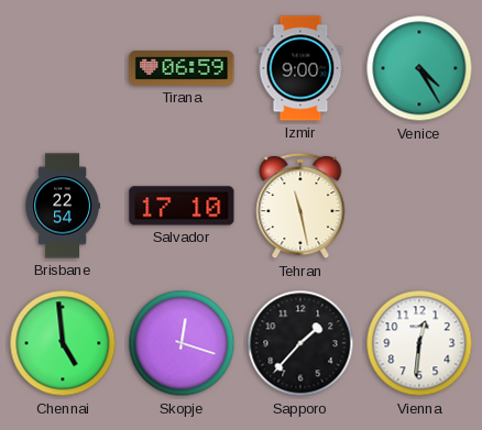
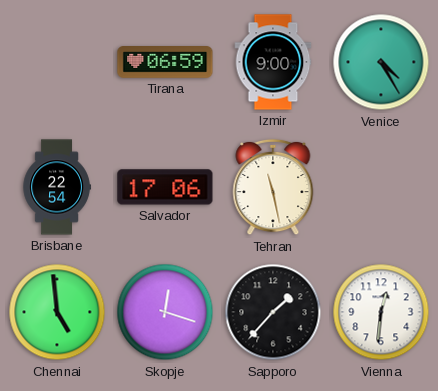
Salvador: 17:10 -> 17:06 (165, 187)
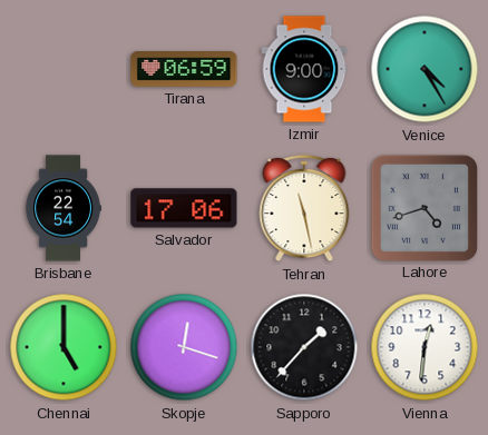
Lahore: none -> 4:42 (423, 207)
Chennai: 4:59 -> 5:00 (64, 347)
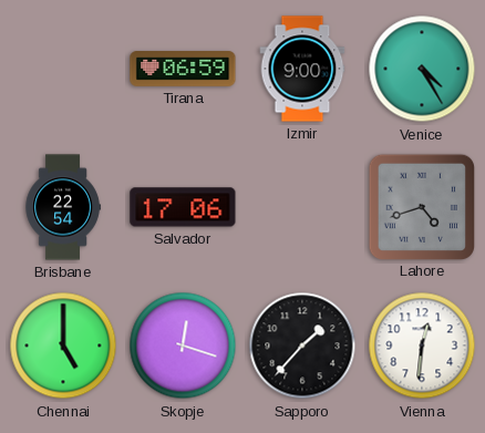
Tehran: 11:28 -> none (304, 208)
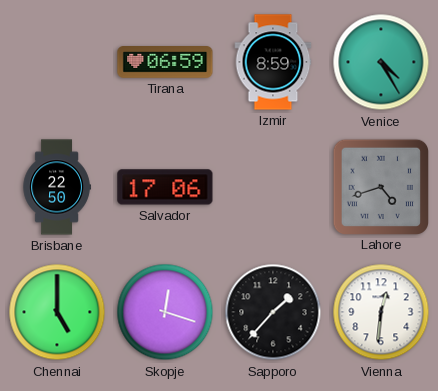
Izmir: 9:00 -> 8:59 (273, 62)
Brisbane: 22:54 -> 22:50 (57, 187)
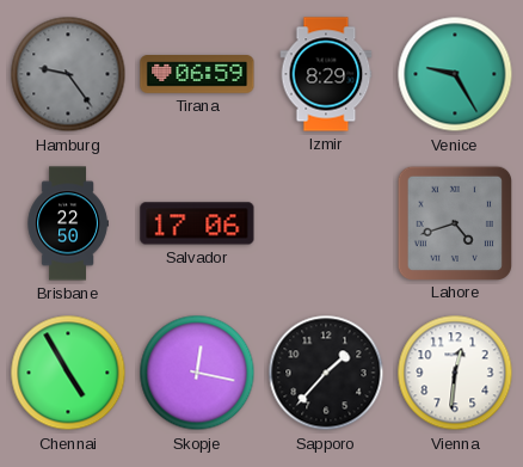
Hamburg: none -> 9:24 (68, 74)
Izmir: 8:59 -> 8:29 (326, 74)
Venice: 4:25 -> 9:25 (455, 74)
Chennai: 5:00 -> 4:55 (68, 373)
Skopje: 12:18 -> 12:17 (197, 373)
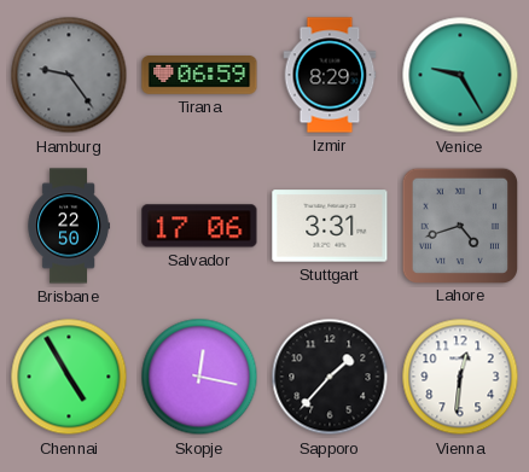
Stuttgart: none -> 3:31 (330, 226)
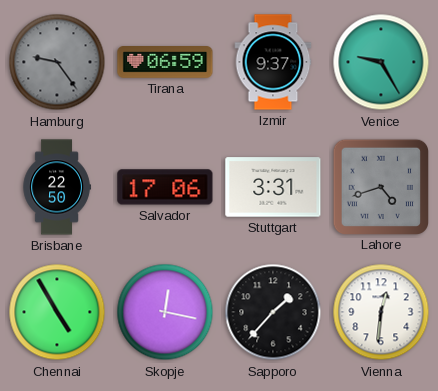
Izmir: 8:29 -> 9:37 (273, 62)
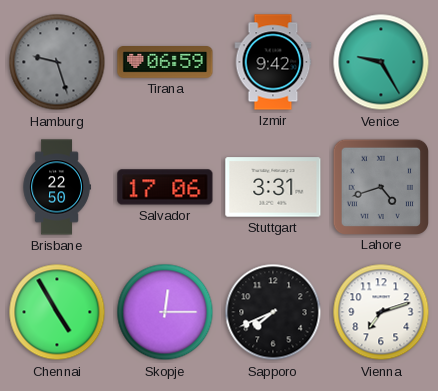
Hamburg: 9:24 -> 9:27 (57, 62)
Izmir: 9:37 -> 9:42 (273, 62)
Skopje: 12:17 -> 12:15 (165, 312)
Sapporo: 1:37 -> 7:41 (273, 312)
Vienna: 12:31 -> 7:12 (381, 312)
